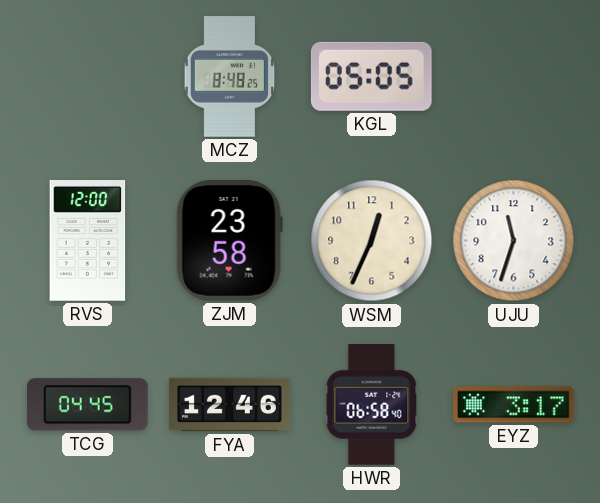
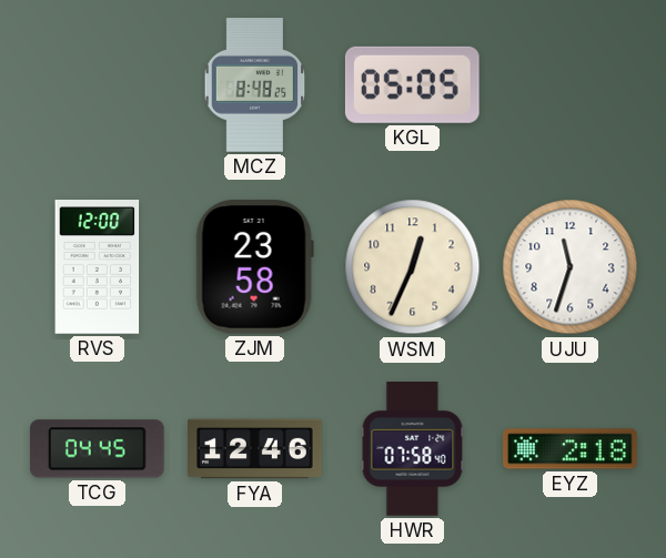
HWR: 06:58 -> 07:58 (413, 449)
EYZ: 3:17 -> 2:18 (571, 449)
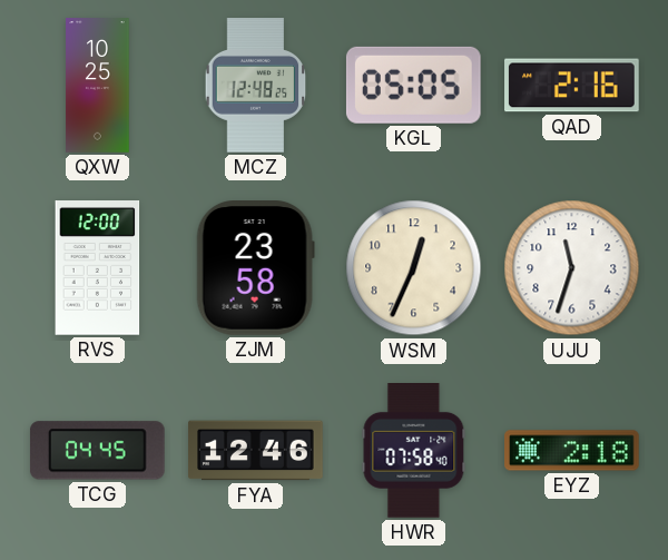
QXW: none -> 10:25 (98, 86)
MCZ: 8:48 -> 12:48 (256, 86)
QAD: none -> 2:16 (572, 86)
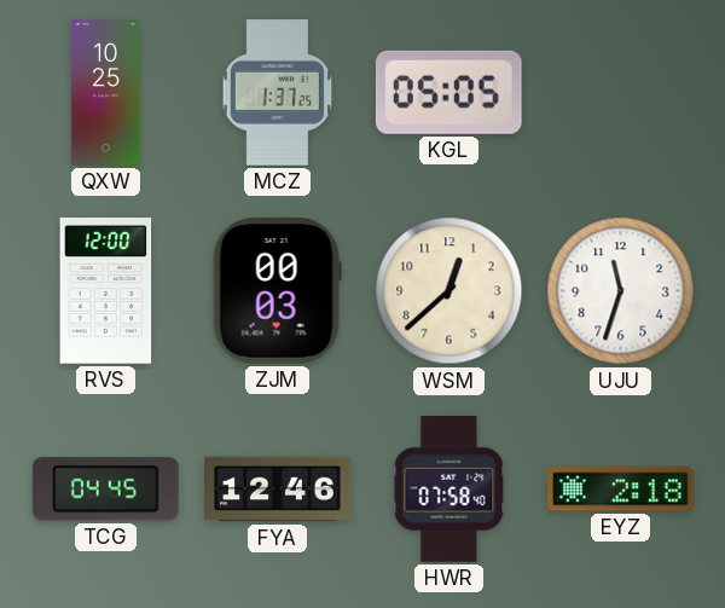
MCZ: 12:48 -> 1:37 (278, 93)
QAD: 2:16 -> none (572, 86)
ZJM: 23:58 -> 00:03 (277, 291)
WSM: 12:34 -> 12:38 (449, 291)
